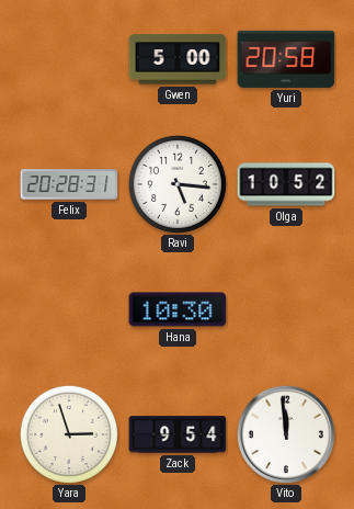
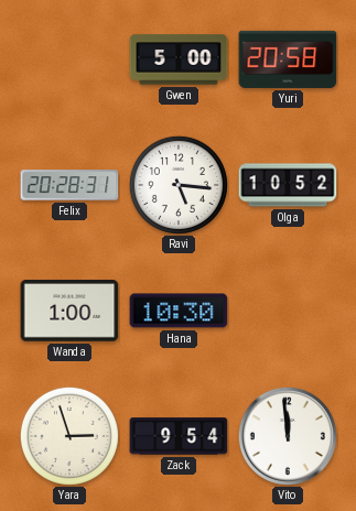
Wanda: none -> 1:00 (69, 311)
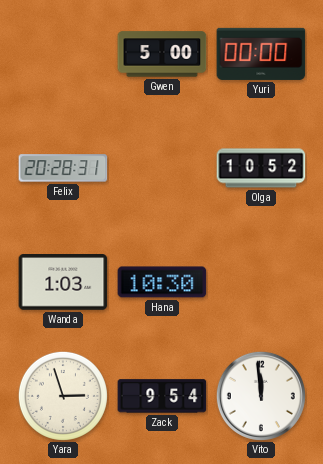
Yuri: 20:58 -> 00:00 (261, 54)
Ravi: 5:16 -> none (179, 185)
Wanda: 1:00 -> 1:03 (63, 282)
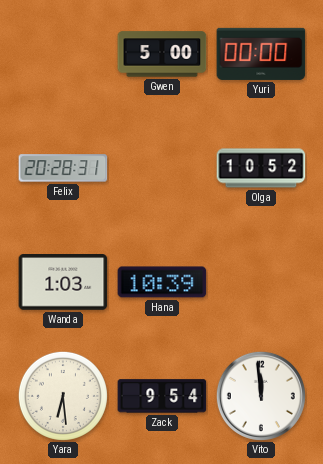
Hana: 10:30 -> 10:39 (162, 282)
Yara: 2:57 -> 6:29 (63, 396)
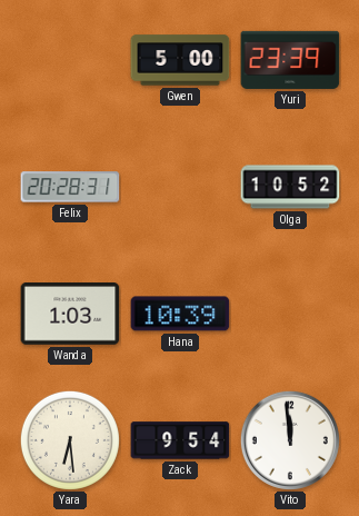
Yuri: 00:00 -> 23:39 (290, 60)
